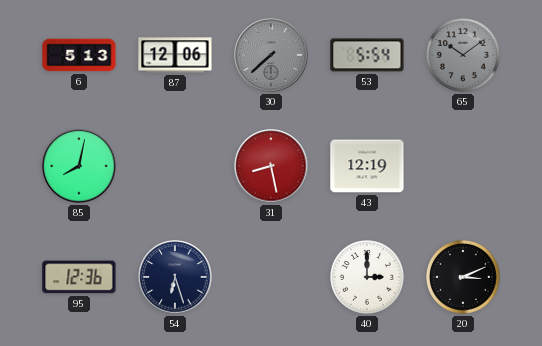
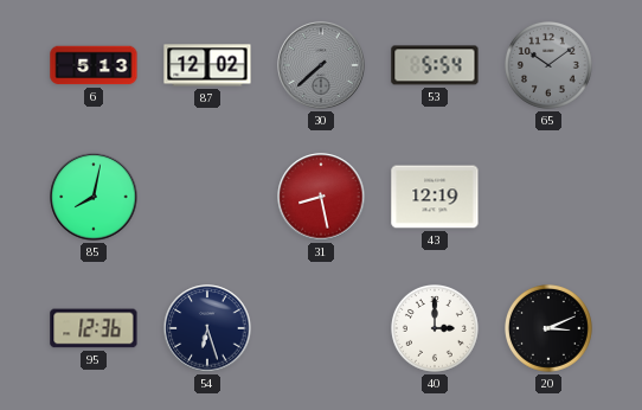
87: 12:06 -> 12:02 (207, 65)
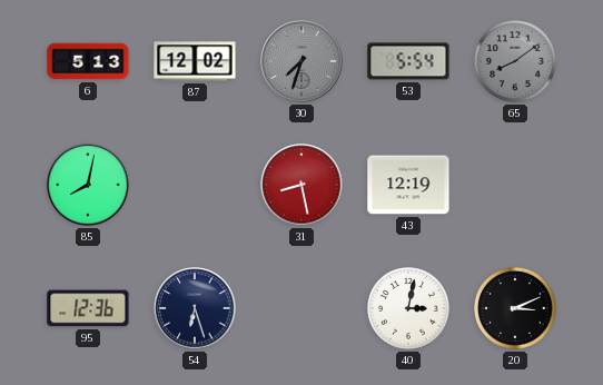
30: 7:38 -> 7:33 (301, 61)
65: 10:09 -> 8:09 (516, 62)
40: 3:00 -> 3:02 (409, 309)
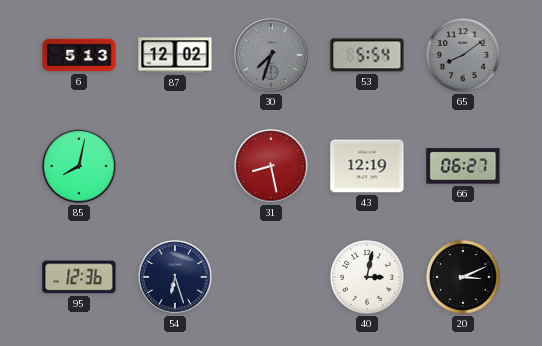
66: none -> 06:27 (463, 166)
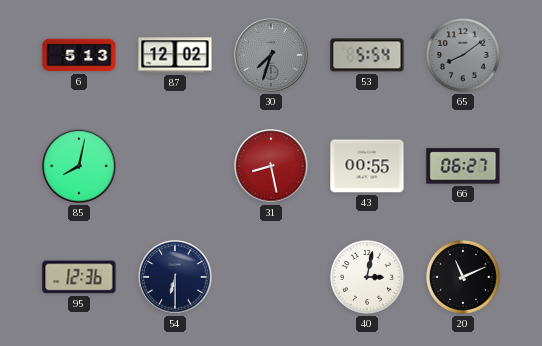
43: 12:19 -> 00:55 (367, 166)
54: 6:27 -> 6:30 (175, 277)
20: 3:11 -> 11:11 (464, 278)
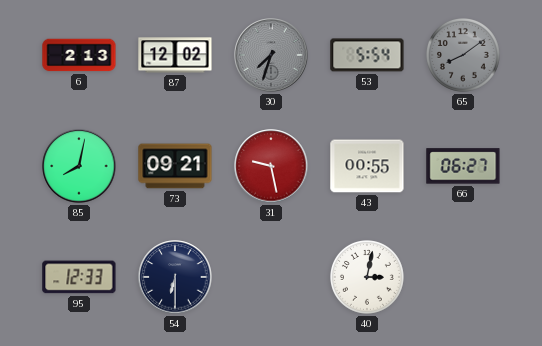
6: 5:13 -> 2:13 (79, 55)
73: none -> 09:21 (175, 166)
31: 8:28 -> 9:28 (271, 166)
95: 12:36 -> 12:33 (79, 277)
20: 11:11 -> none (464, 278)
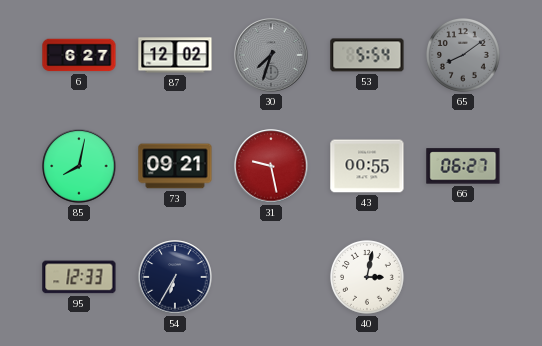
6: 2:13 -> 6:27 (79, 55)
54: 6:30 -> 6:35 (175, 277)
